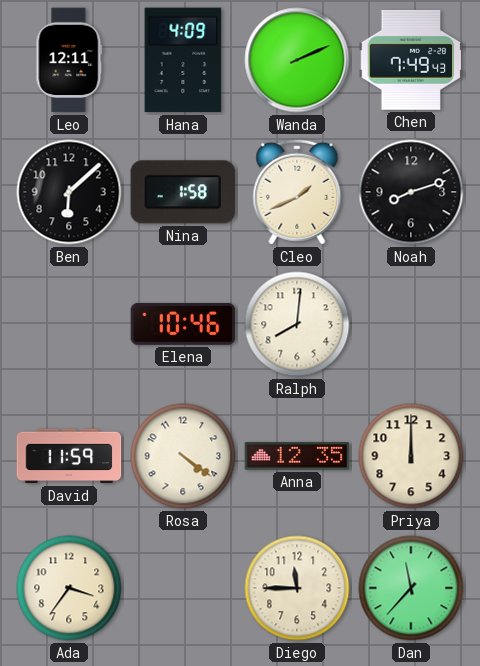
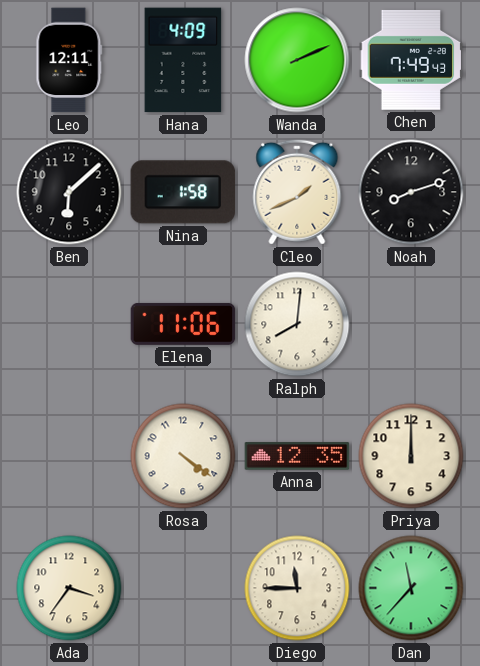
Elena: 10:46 -> 11:06 (183, 324)
David: 11:59 -> none (69, 456)
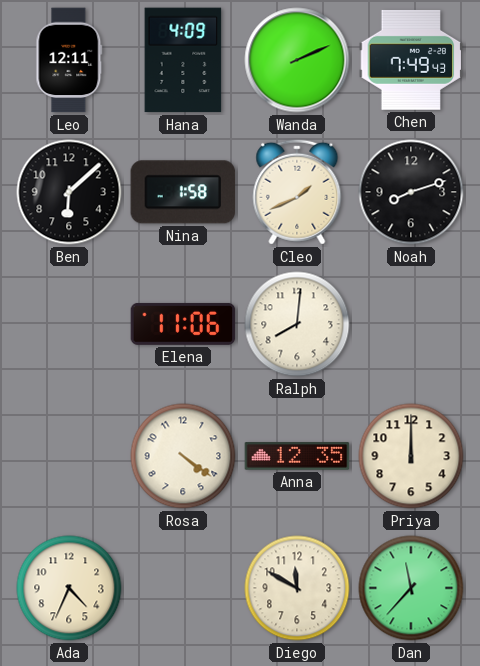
Ada: 3:36 -> 4:34 (69, 588)
Diego: 11:45 -> 11:50 (297, 588)
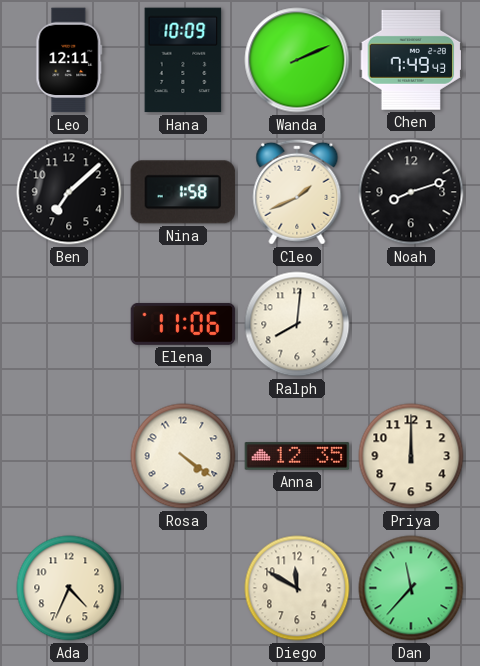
Hana: 4:09 -> 10:09 (183, 60)
Ben: 6:08 -> 7:08 (69, 192)
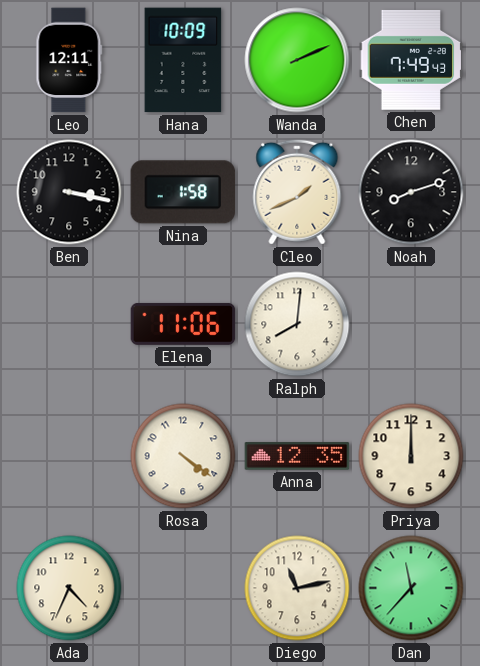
Ben: 7:08 -> 3:17 (69, 192)
Diego: 11:50 -> 11:13 (297, 588)
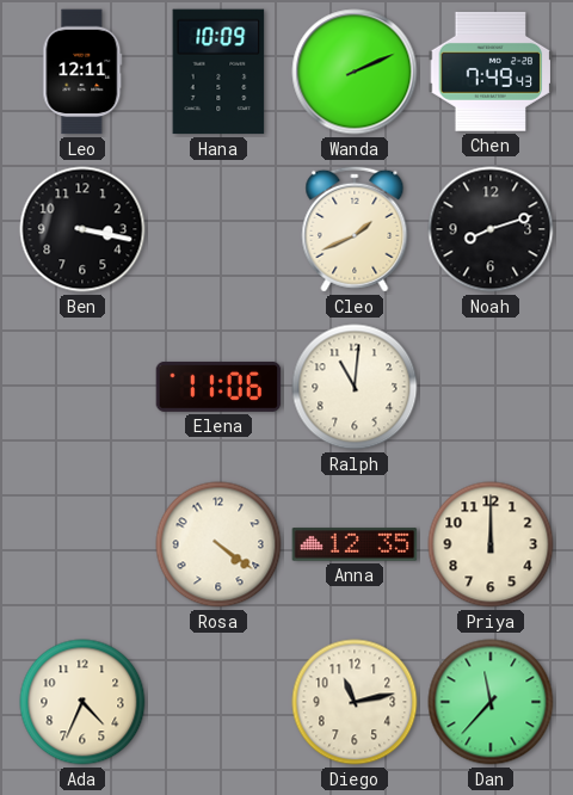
Nina: 1:58 -> none (183, 192)
Ralph: 8:01 -> 11:01 (355, 387)
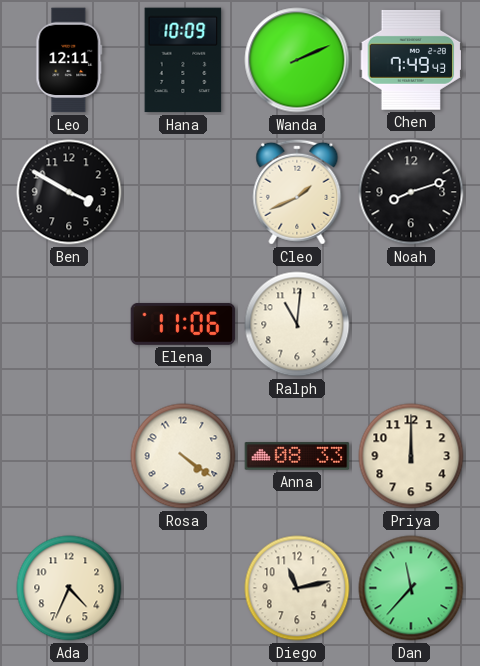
Ben: 3:17 -> 3:50 (69, 192)
Anna: 12:35 -> 08:33 (297, 456)
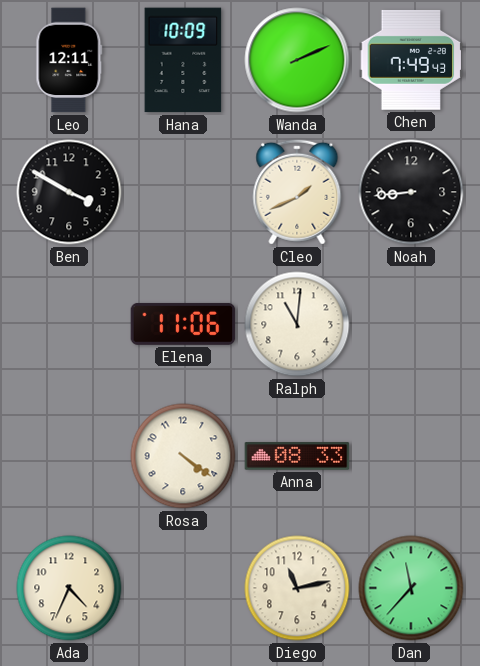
Noah: 8:12 -> 8:44 (411, 192)
Priya: 12:00 -> none (411, 456)
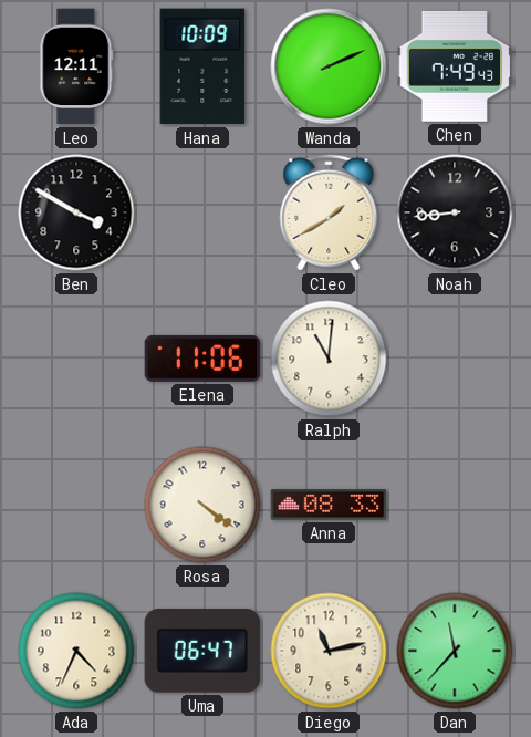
Cleo: 1:41 -> 1:40 (329, 212)
Uma: none -> 06:47 (202, 652)
